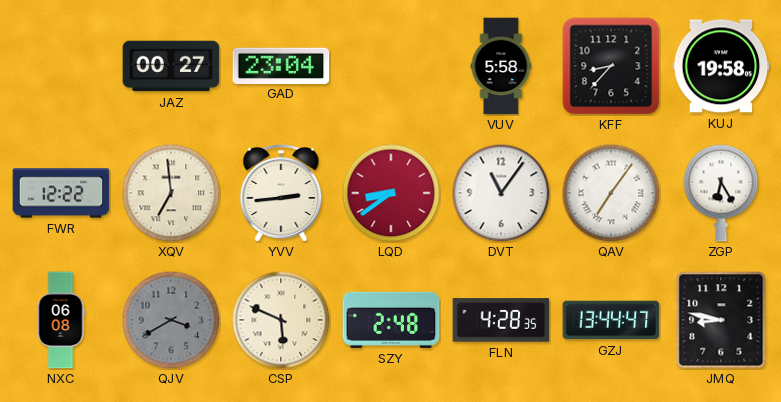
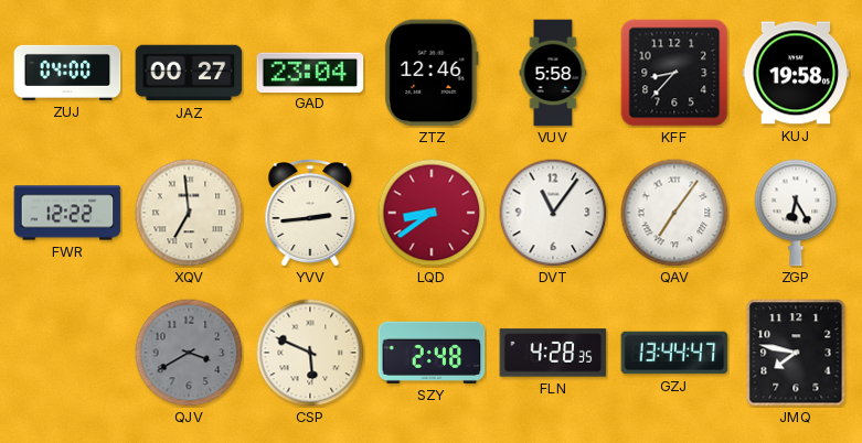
ZUJ: none -> 04:00 (67, 73)
ZTZ: none -> 12:46 (432, 73)
NXC: 06:08 -> none (61, 320)
JMQ: 8:47 -> 7:47 (796, 353)
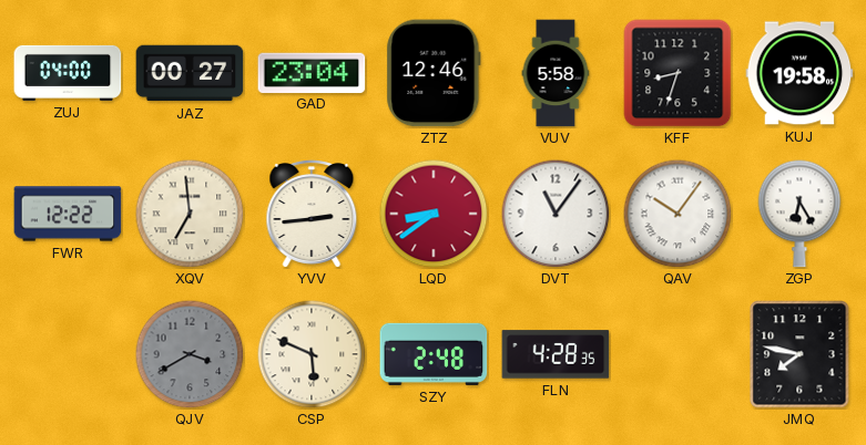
KFF: 8:37 -> 8:33 (677, 73)
QAV: 7:06 -> 10:06 (677, 214)
GZJ: 13:44 -> none (674, 353)
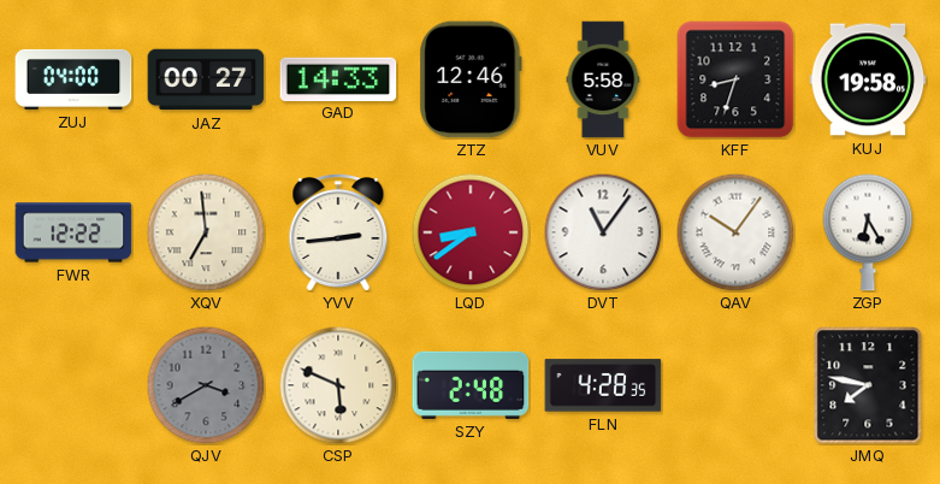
GAD: 23:04 -> 14:33 (338, 78)
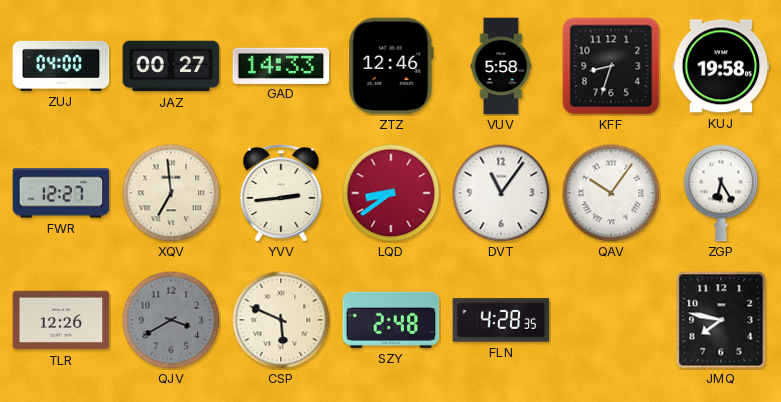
FWR: 12:22 -> 12:27 (61, 193)
TLR: none -> 12:26 (61, 320)
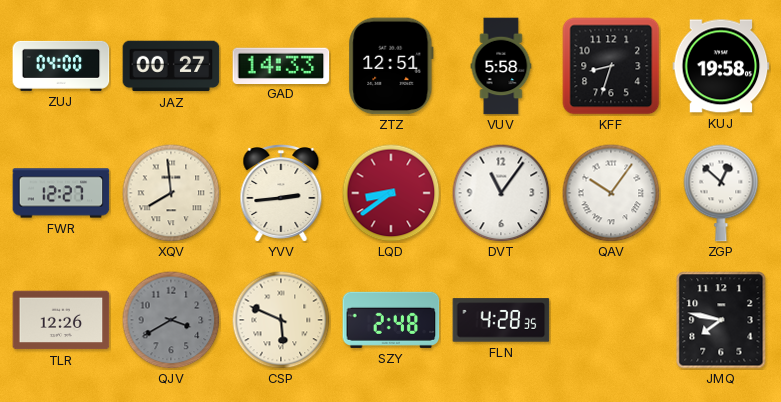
ZTZ: 12:46 -> 12:51 (391, 66)
XQV: 6:59 -> 7:59 (171, 193)
ZGP: 6:25 -> 12:52 (721, 193)
